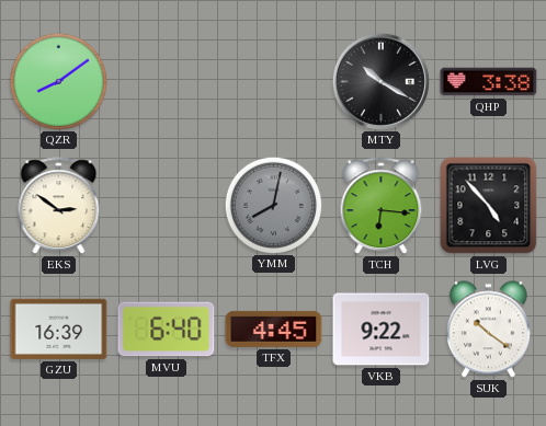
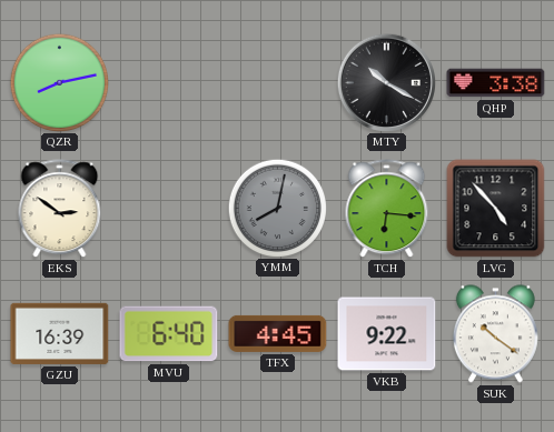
QZR: 8:09 -> 8:13 (59, 82)
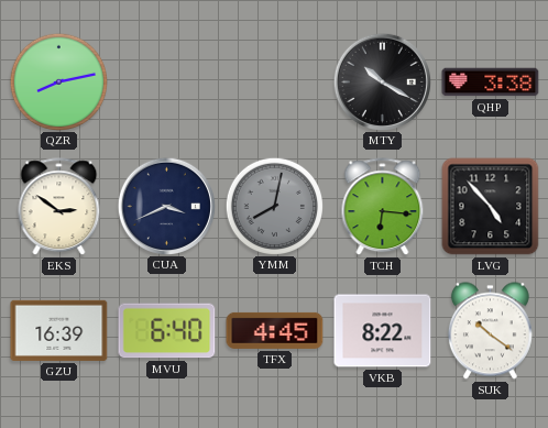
CUA: none -> 3:41 (166, 206)
VKB: 9:22 -> 8:22 (383, 331)
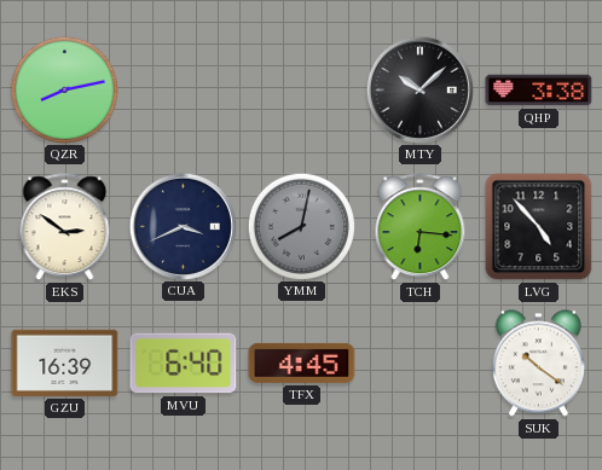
MTY: 10:20 -> 10:08 (419, 89)
VKB: 8:22 -> none (383, 331)
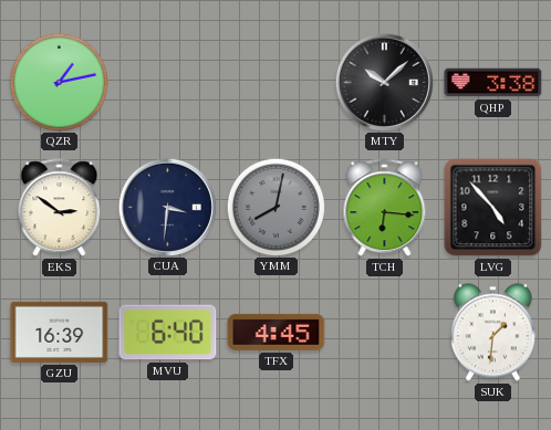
QZR: 8:13 -> 1:13 (59, 82)
CUA: 3:41 -> 3:31 (167, 207)
SUK: 10:21 -> 1:31 (492, 333)
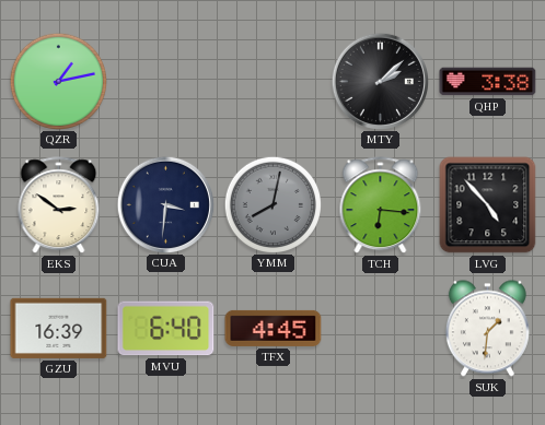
MTY: 10:08 -> 2:08 (380, 81)
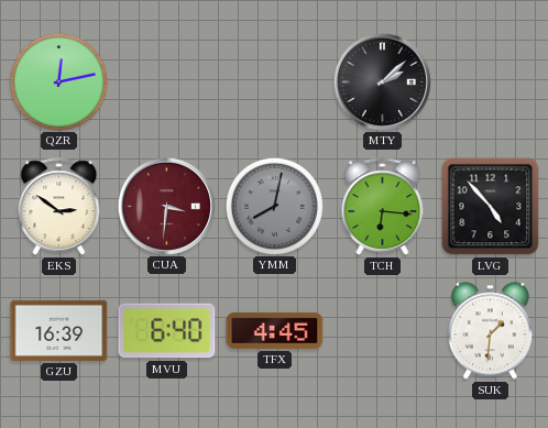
QZR: 1:13 -> 12:13 (58, 81)
QHP: 3:38 -> none (488, 82)
CUA dial: navy -> burgundy (166, 206)
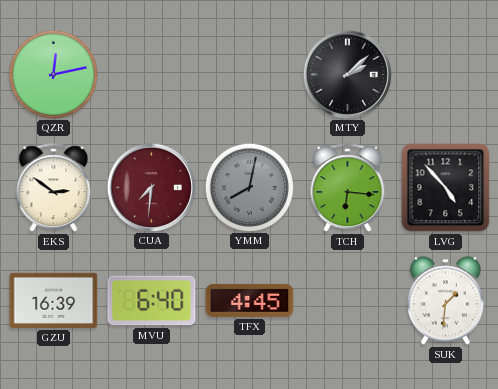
CUA: 3:31 -> 7:31 (151, 187)
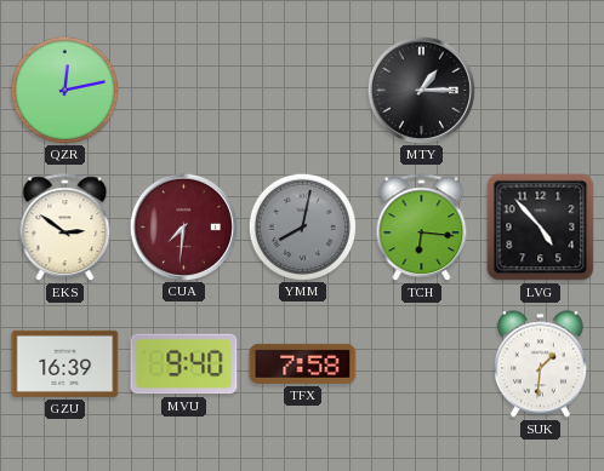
MTY: 2:08 -> 1:15 (421, 90)
MVU: 6:40 -> 9:40 (184, 364)
TFX: 4:45 -> 7:58 (303, 363)
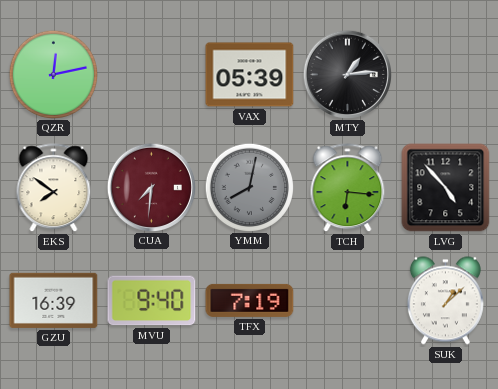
VAX: none -> 05:39 (250, 75)
MTY: 1:15 -> 1:14 (347, 74)
EKS: 2:51 -> 7:51 (54, 188)
TFX: 7:58 -> 7:19 (250, 300)
SUK: 1:31 -> 1:08 (445, 301)
